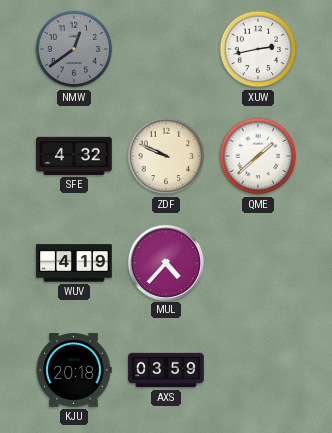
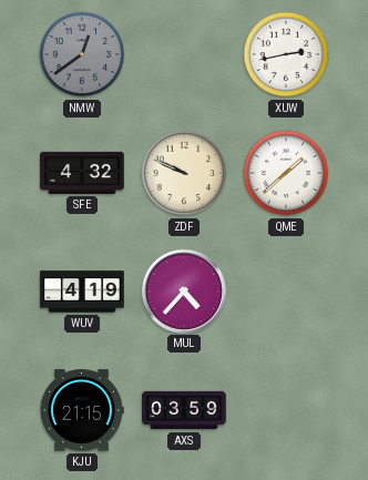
KJU: 20:18 -> 21:15 (82, 410)
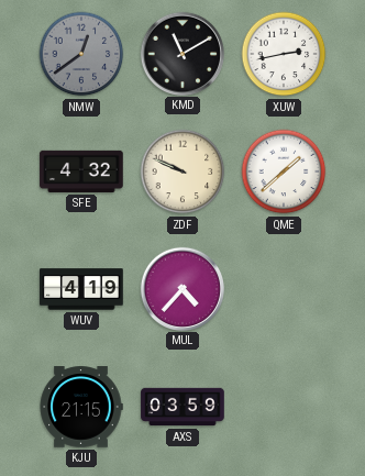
KMD: none -> 11:10 (181, 53)
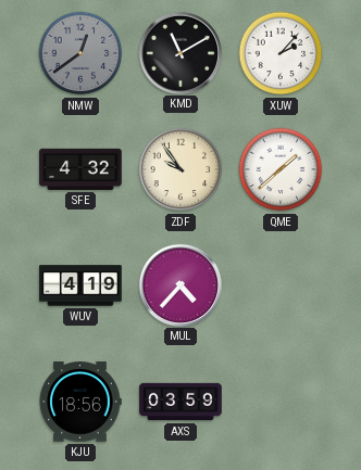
XUW: 2:43 -> 2:07 (281, 53)
ZDF: 9:49 -> 9:54 (180, 169)
KJU: 21:15 -> 18:56 (80, 402)
